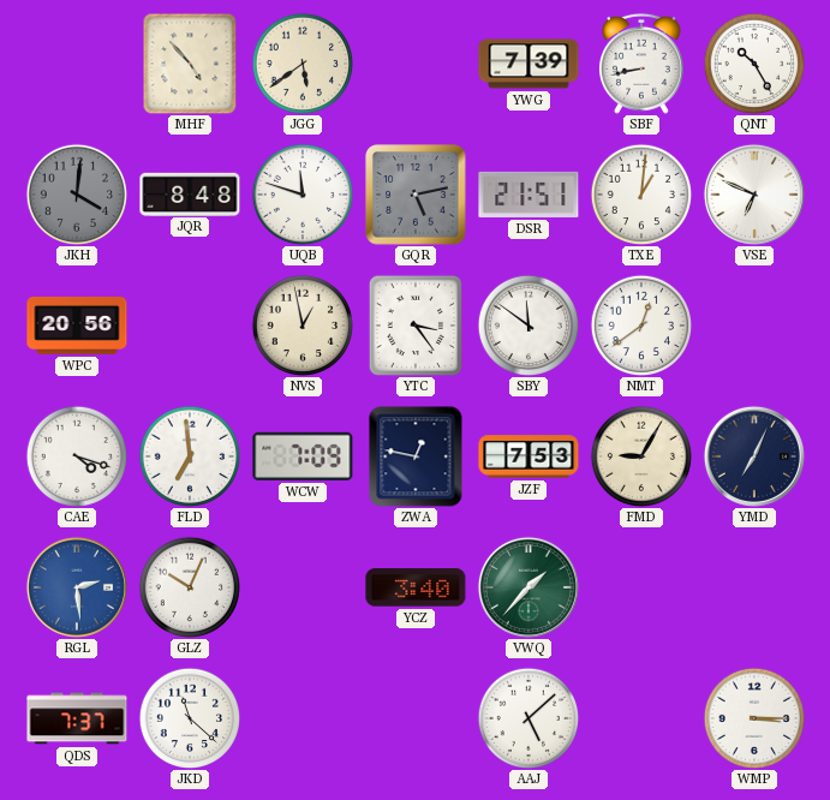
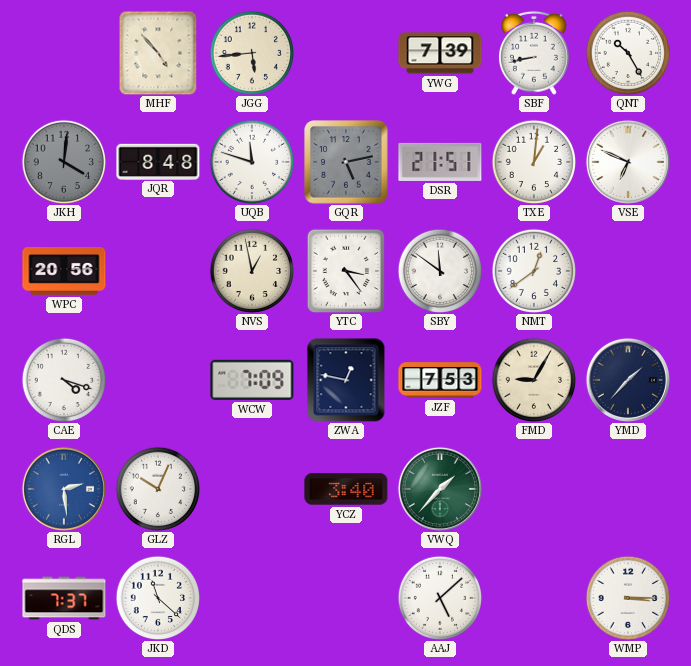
JGG: 5:39 -> 5:44 (251, 52)
FLD: 6:59 -> none (189, 455)
YMD: 7:04 -> 1:37 (628, 380)
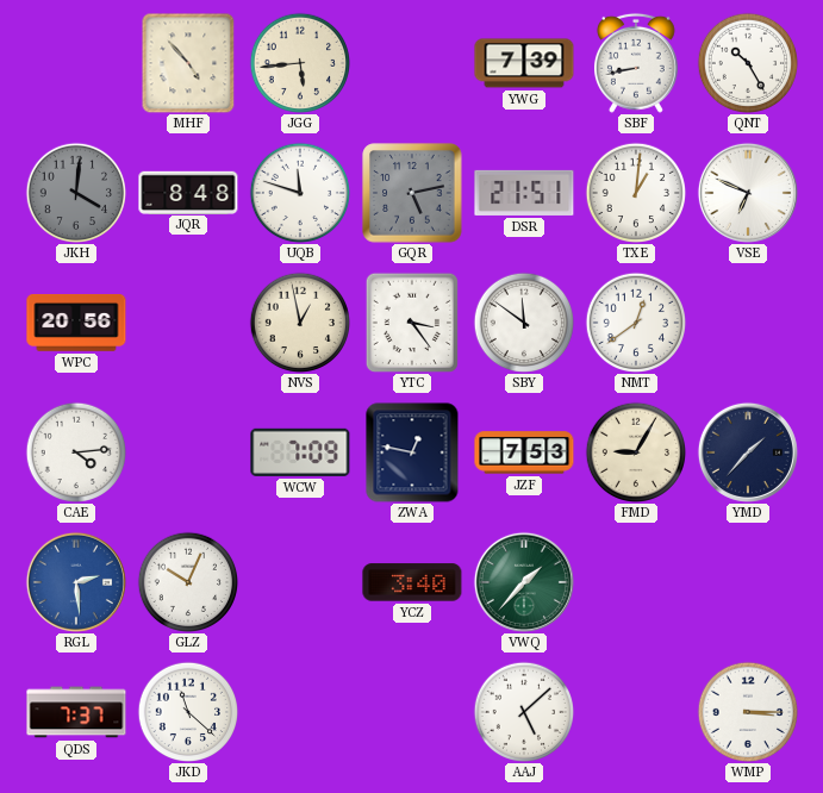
CAE: 4:18 -> 4:14 (75, 451)
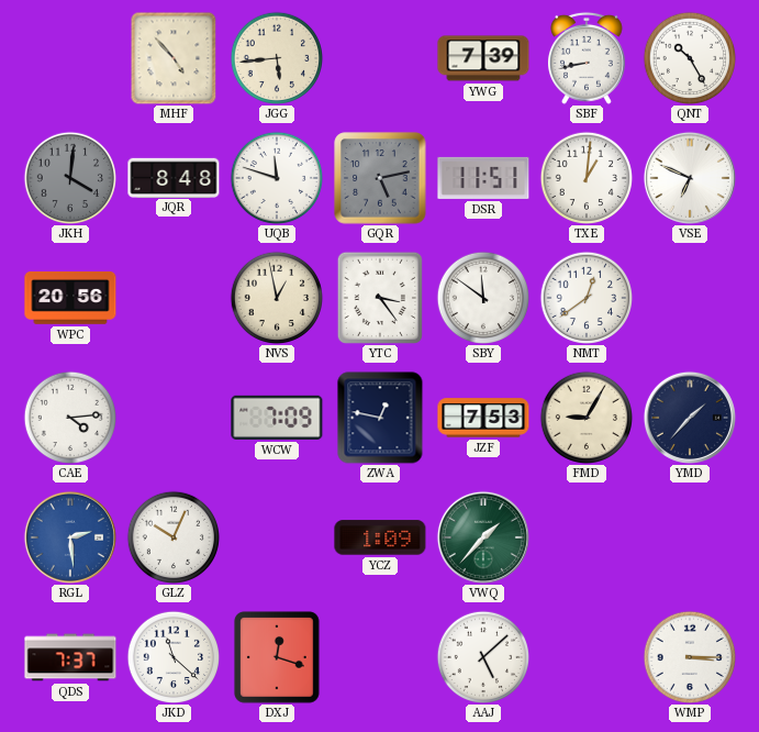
DSR: 21:51 -> 11:51 (483, 178)
YCZ: 3:40 -> 1:09 (380, 537)
DXJ: none -> 12:18 (278, 657)
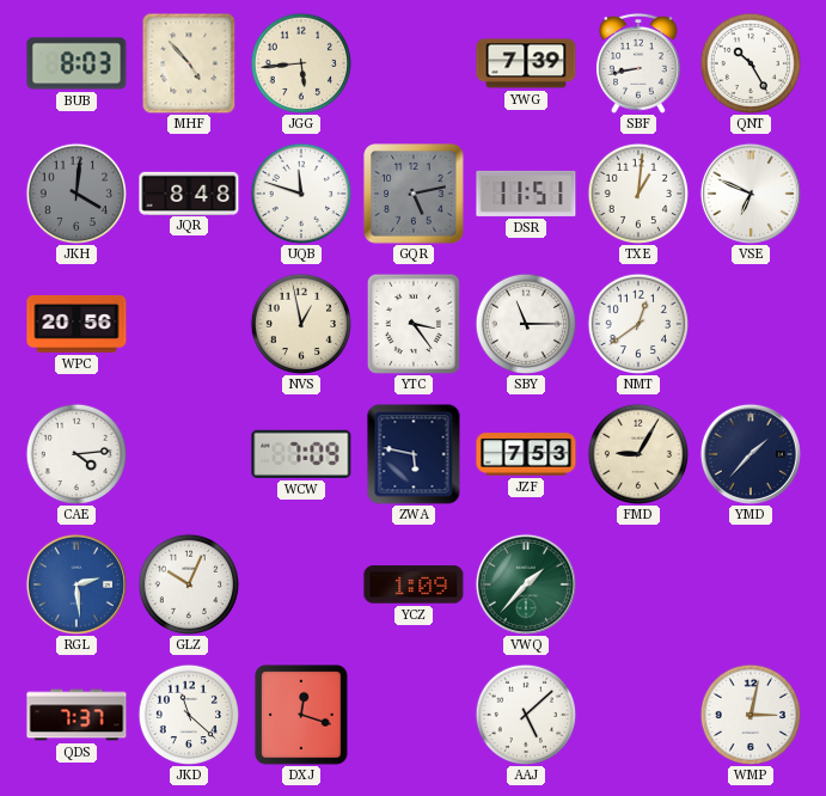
BUB: none -> 8:03 (77, 63)
SBY: 11:51 -> 11:15 (525, 323)
ZWA: 12:47 -> 5:47 (414, 454)
WMP: 3:15 -> 3:02 (749, 714)
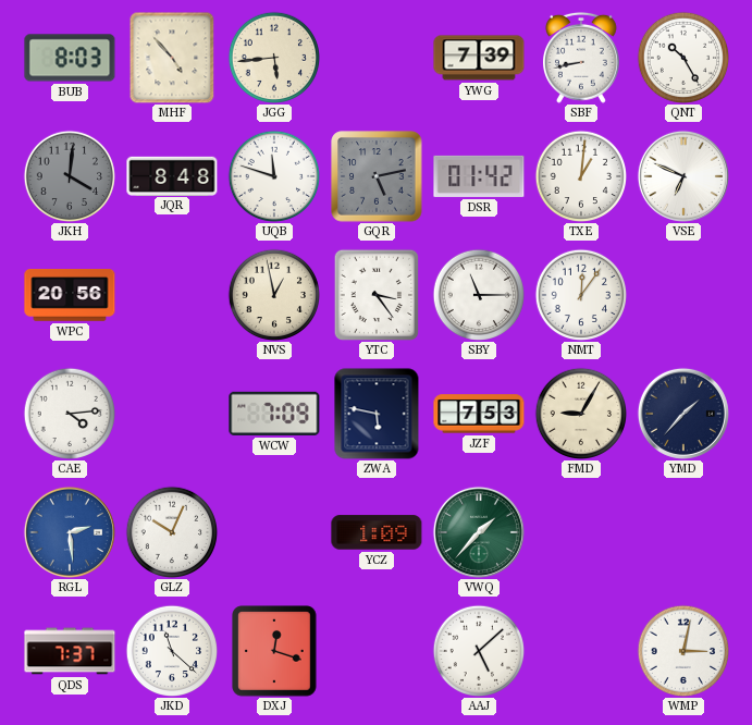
DSR: 11:51 -> 01:42 (479, 176)
NMT: 12:39 -> 12:06 (580, 294)
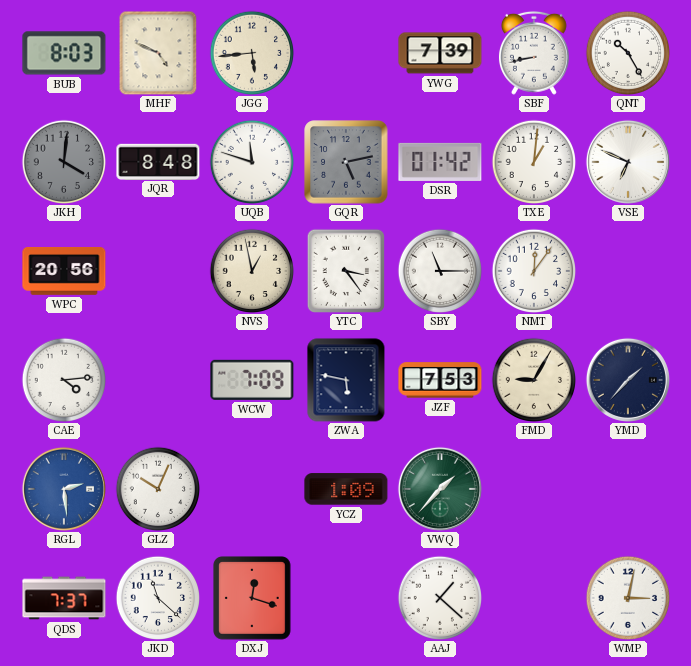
MHF: 4:53 -> 4:49 (158, 53)
AAJ: 5:08 -> 1:22 (439, 597)
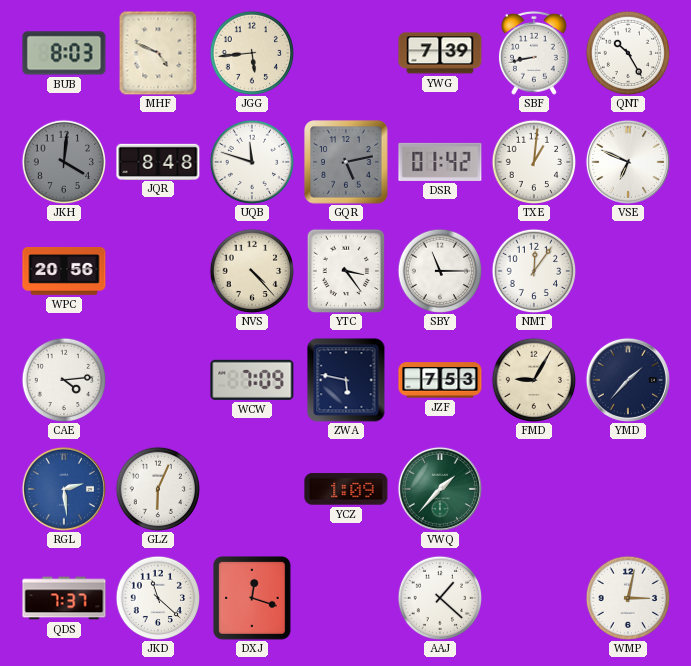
NVS: 12:58 -> 4:23 (251, 270)
GLZ: 10:04 -> 6:04 (157, 488)
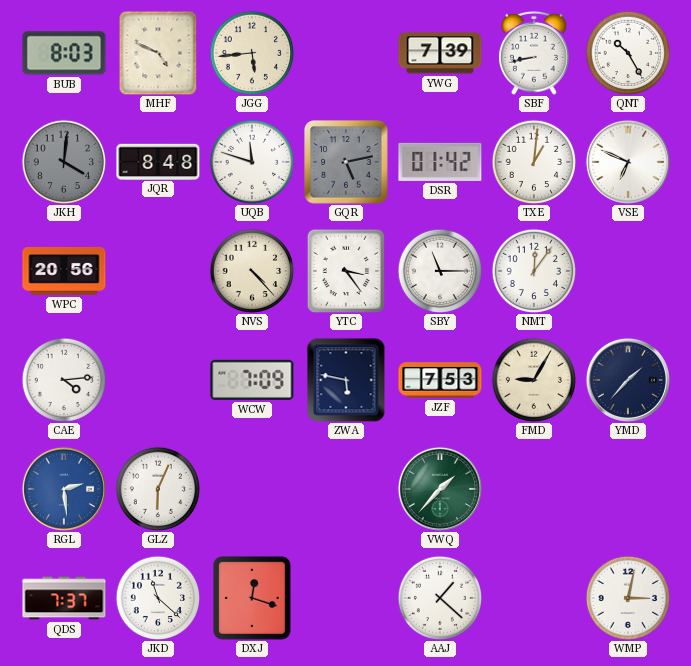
YCZ: 1:09 -> none (346, 489)
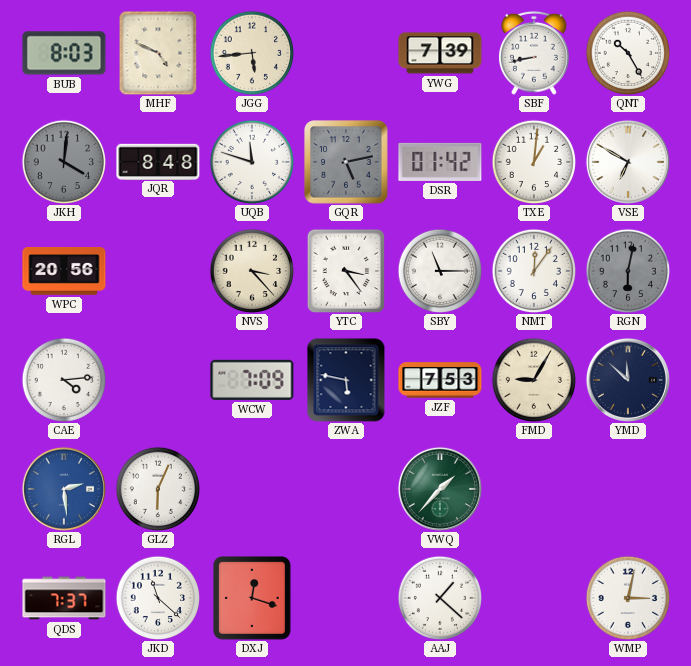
VSE: 6:49 -> 6:50 (628, 162)
NVS: 4:23 -> 3:23 (251, 270)
RGN: none -> 6:02 (627, 270)
YMD: 1:37 -> 11:52 (628, 380)
